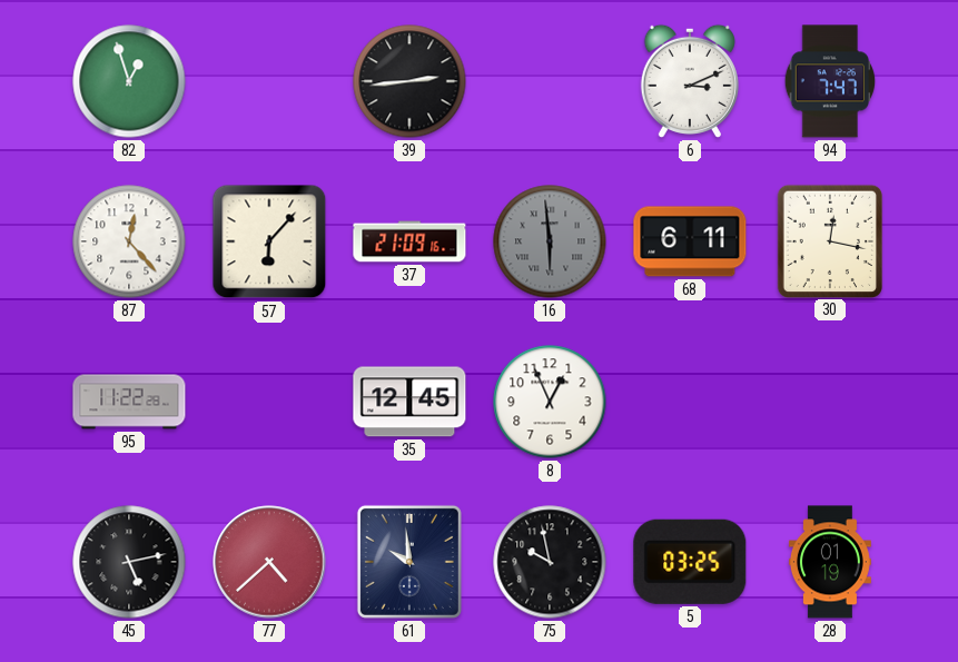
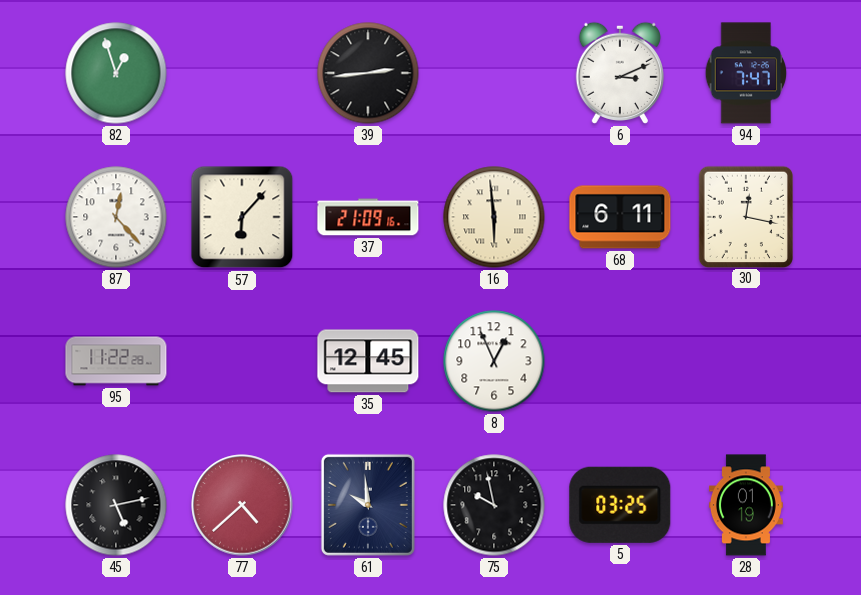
16 dial: grey -> cream (494, 217)
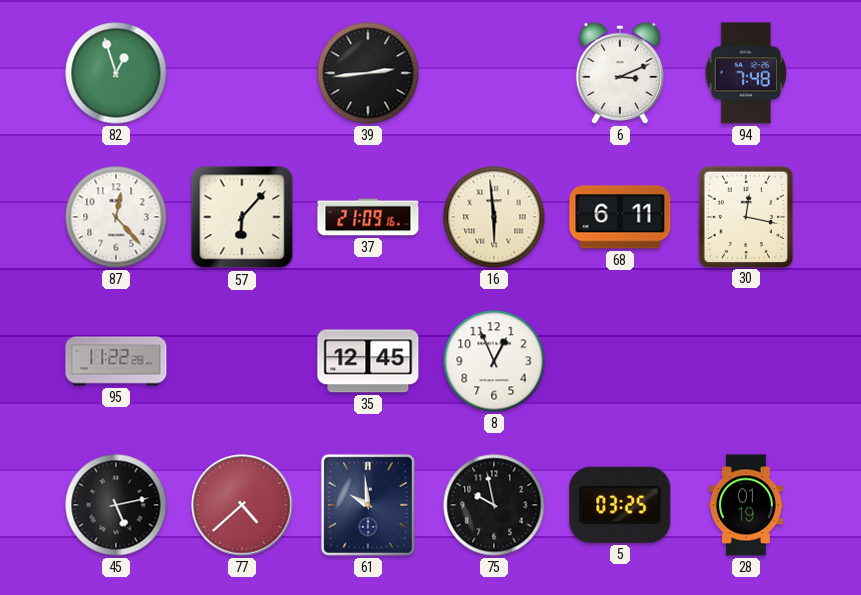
94: 7:47 -> 7:48 (746, 73)
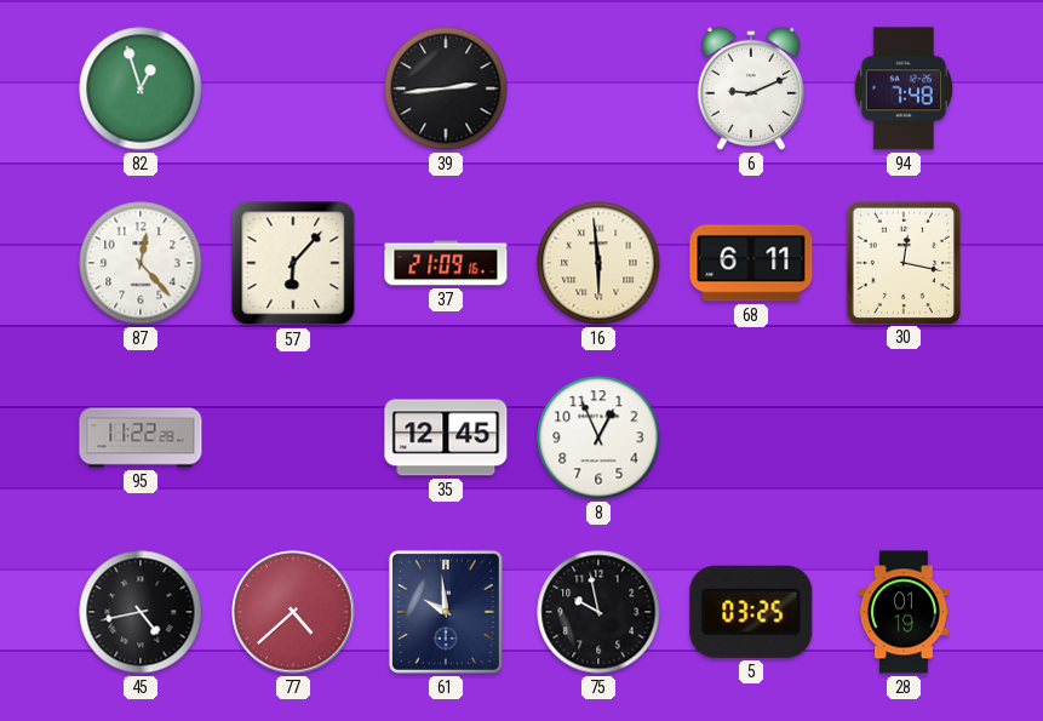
6: 3:11 -> 9:11 (751, 88)
45: 5:13 -> 4:43 (141, 612)
